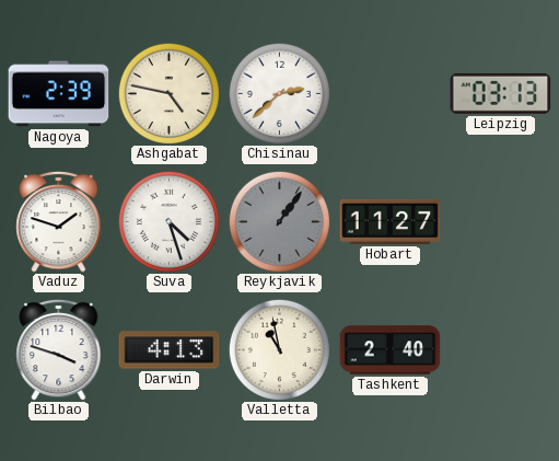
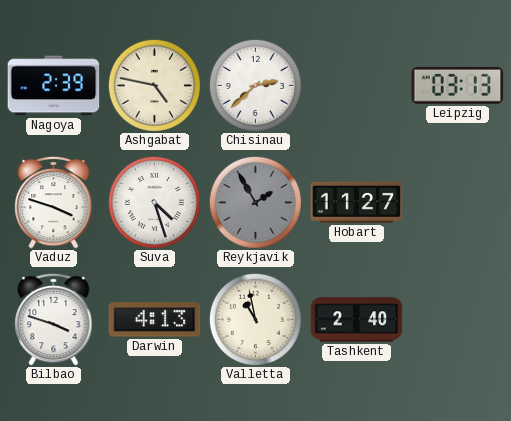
Vaduz: 1:48 -> 3:48 (54, 202)
Reykjavik: 1:06 -> 1:55 (255, 202)
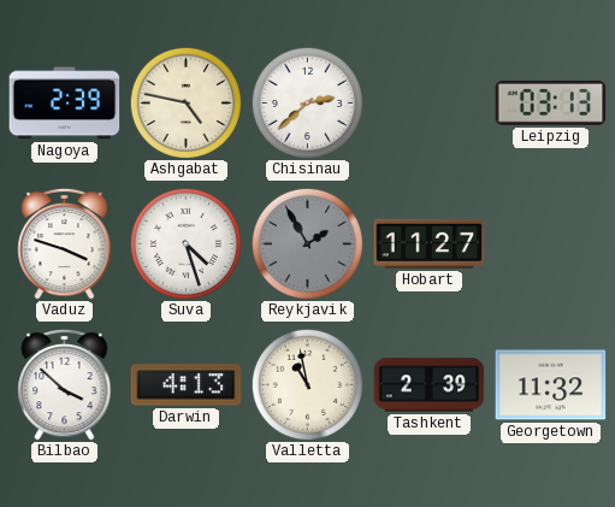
Bilbao: 3:48 -> 3:52 (65, 384)
Tashkent: 2:40 -> 2:39 (430, 385)
Georgetown: none -> 11:32 (551, 385)
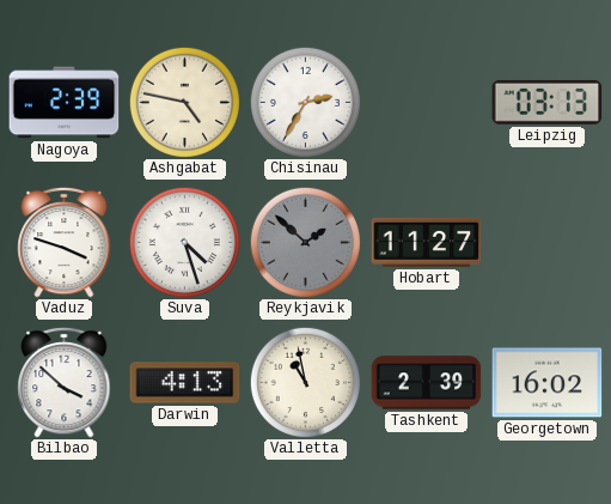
Chisinau: 2:38 -> 2:35 (305, 102)
Reykjavik: 1:55 -> 1:52 (305, 242)
Georgetown: 11:32 -> 16:02 (548, 383)
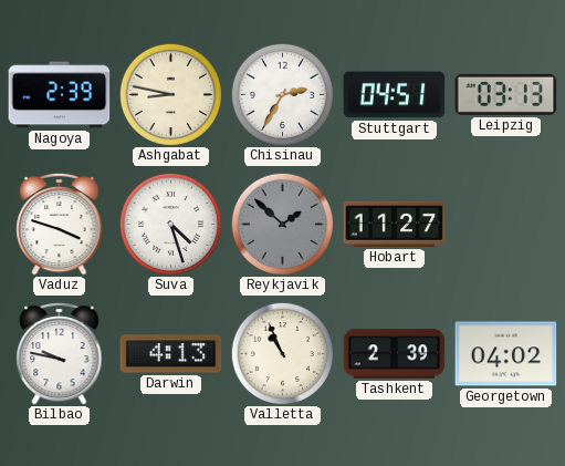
Ashgabat: 4:47 -> 8:47 (170, 94)
Stuttgart: none -> 04:51 (395, 95)
Bilbao: 3:52 -> 9:47 (60, 353)
Valletta: 10:58 -> 10:56 (282, 353)
Georgetown: 16:02 -> 04:02 (506, 354)
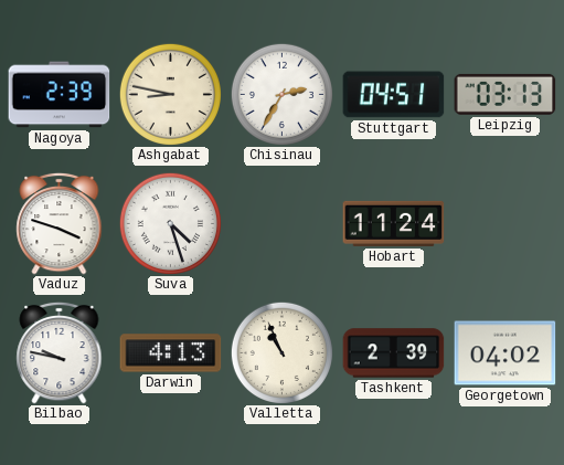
Reykjavik: 1:52 -> none (282, 224)
Hobart: 11:27 -> 11:24 (394, 223)
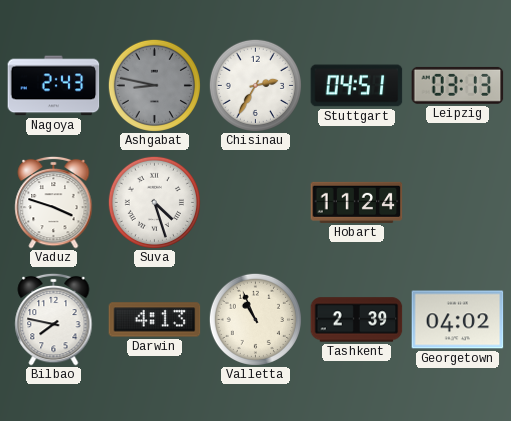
Nagoya: 2:39 -> 2:43 (54, 86)
Ashgabat dial: cream -> grey (154, 85)
Bilbao: 9:47 -> 7:47 (54, 319)
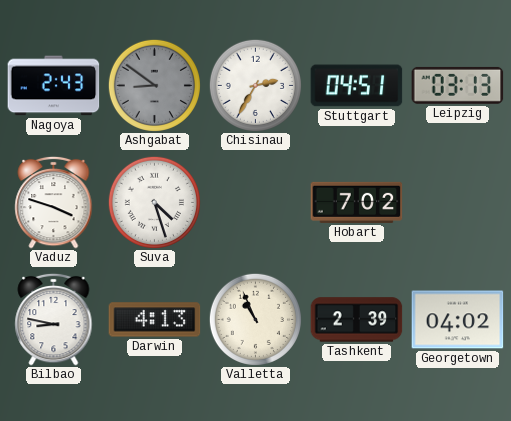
Ashgabat: 8:47 -> 8:51 (154, 85)
Hobart: 11:24 -> 7:02 (357, 202)
Bilbao: 7:47 -> 8:47 (54, 319)
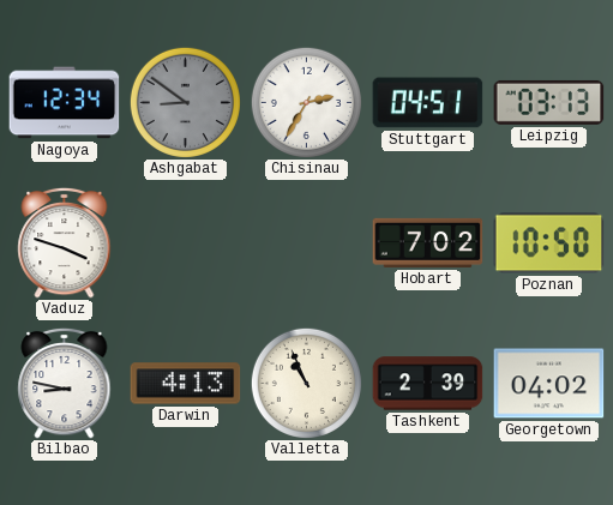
Nagoya: 2:43 -> 12:34 (65, 103)
Suva: 4:27 -> none (154, 202)
Poznan: none -> 10:50 (549, 244)
